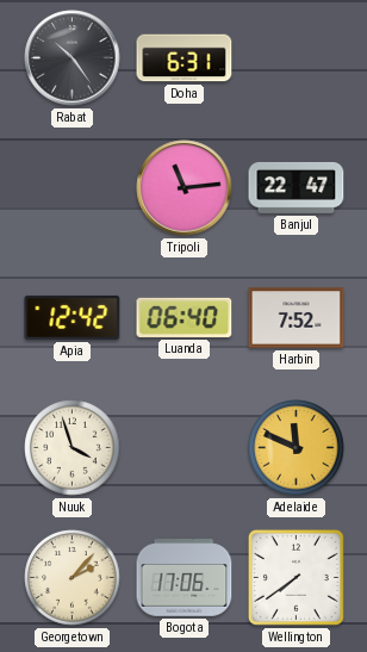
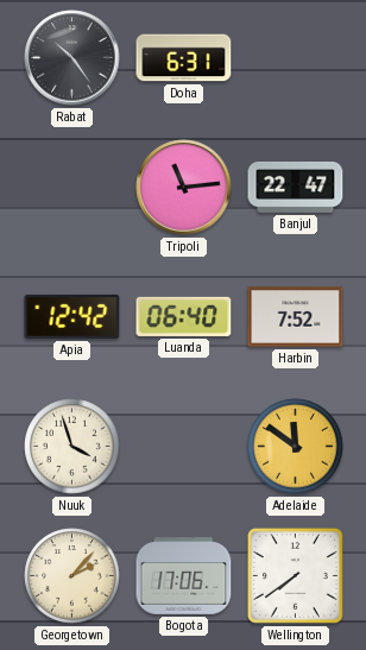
Adelaide: 11:49 -> 11:51 (296, 447)
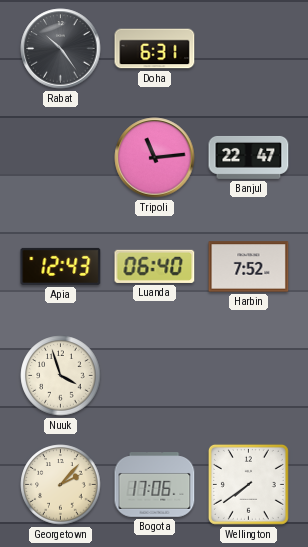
Apia: 12:42 -> 12:43 (61, 266)
Adelaide: 11:51 -> none (296, 447)
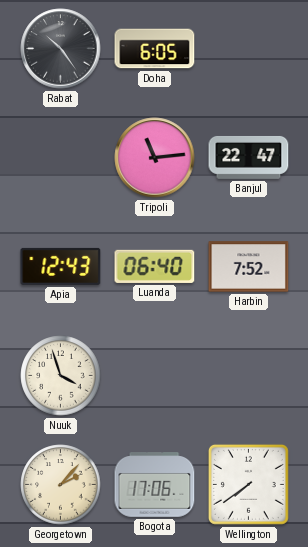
Doha: 6:31 -> 6:05 (155, 49)
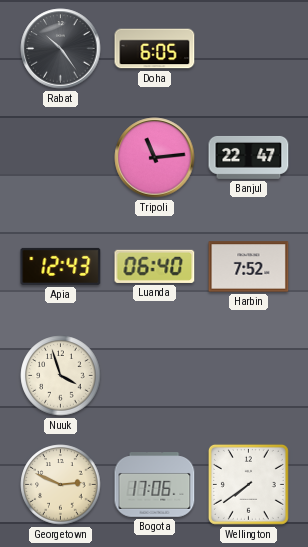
Georgetown: 2:07 -> 2:49 (61, 485)
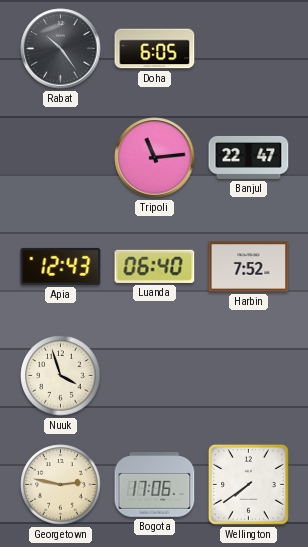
Georgetown: 2:49 -> 2:47 (61, 485)
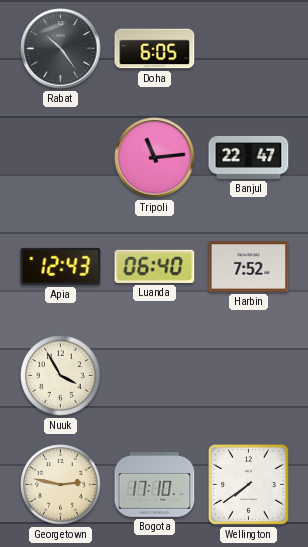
Nuuk: 3:57 -> 3:55 (61, 376)
Bogota: 17:06 -> 17:10 (155, 485)
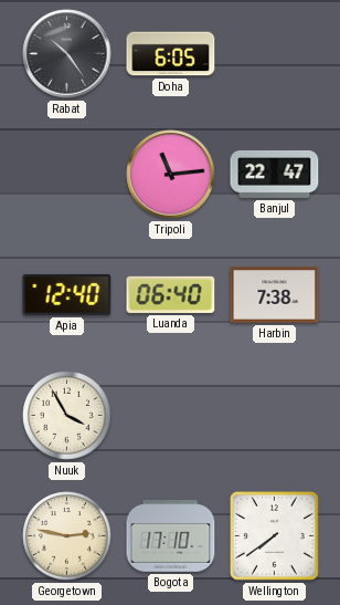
Apia: 12:43 -> 12:40 (67, 294)
Harbin: 7:52 -> 7:38 (275, 295)
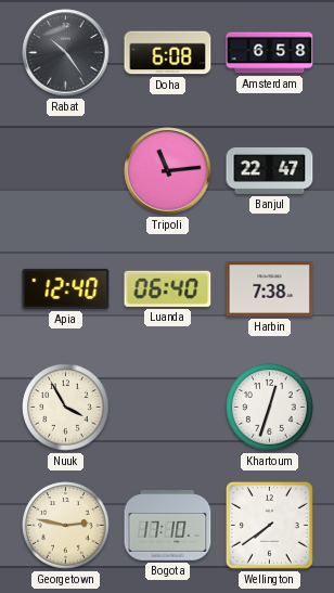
Doha: 6:05 -> 6:08 (168, 53)
Amsterdam: none -> 6:58 (270, 53)
Khartoum: none -> 12:33 (270, 408)
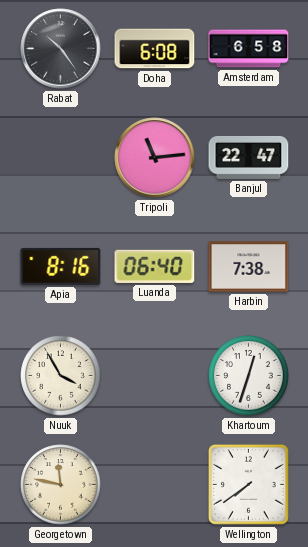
Apia: 12:40 -> 8:16 (61, 266)
Georgetown: 2:47 -> 11:47 (61, 485)
Bogota: 17:10 -> none (168, 526)
